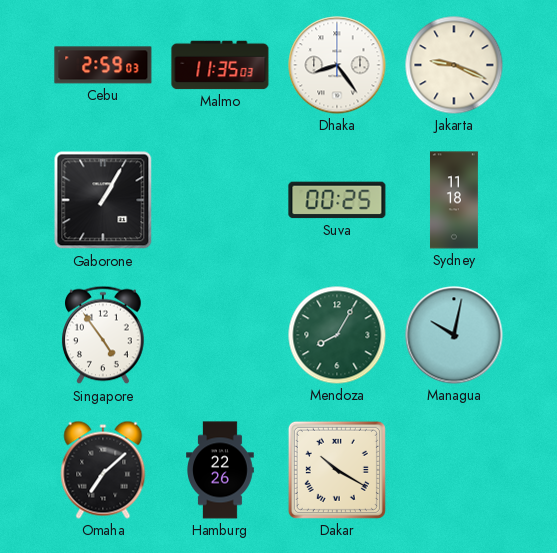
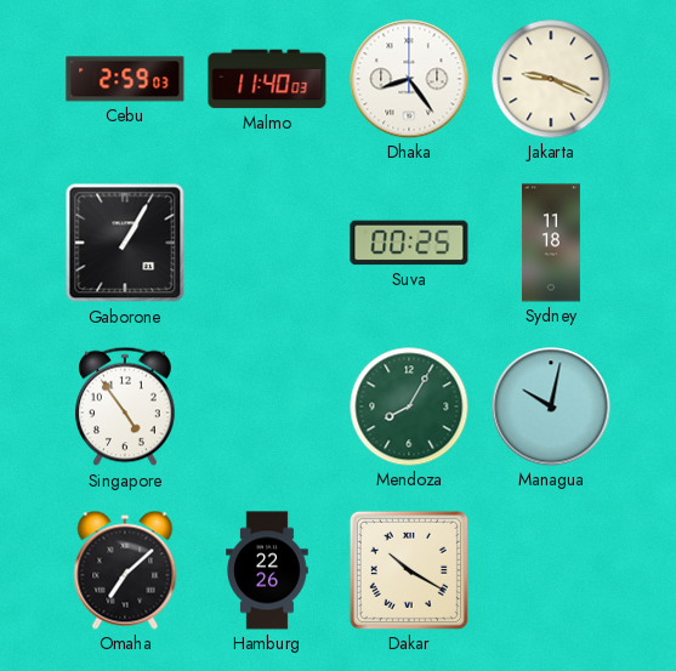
Malmo: 11:35 -> 11:40 (267, 79)
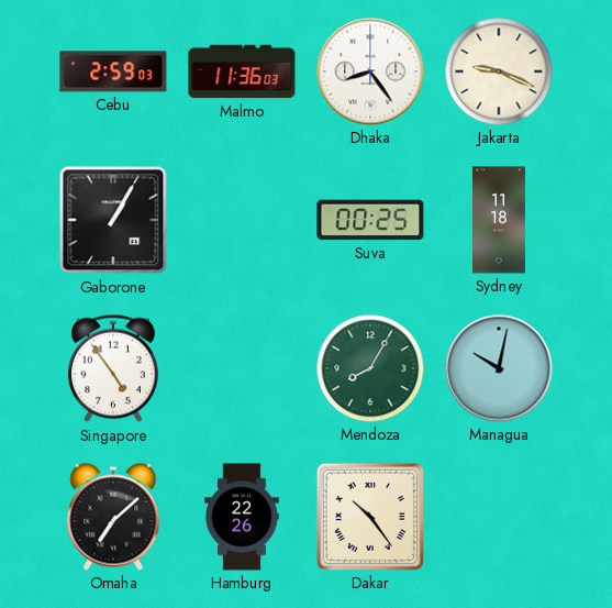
Malmo: 11:40 -> 11:36 (242, 71)
Dakar: 10:20 -> 10:24 (370, 517)
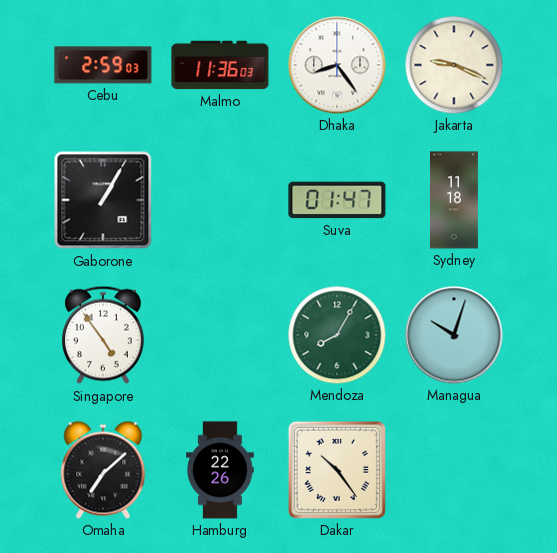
Suva: 00:25 -> 01:47 (337, 200)
Managua: 10:02 -> 10:03 (454, 335)
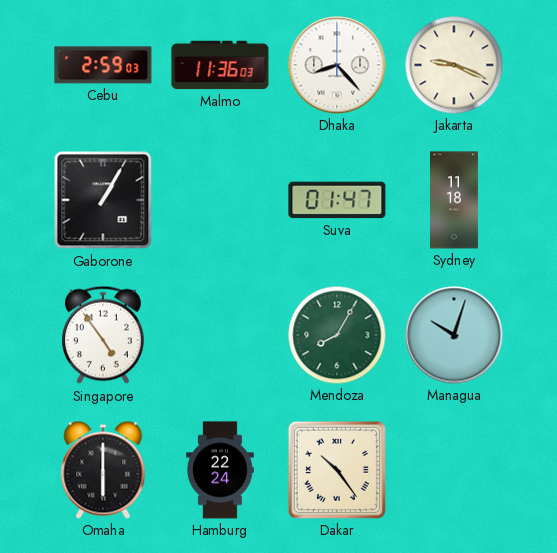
Dhaka: 8:24 -> 8:23 (337, 65)
Omaha: 7:08 -> 6:00 (103, 470)
Hamburg: 22:26 -> 22:24 (220, 470)
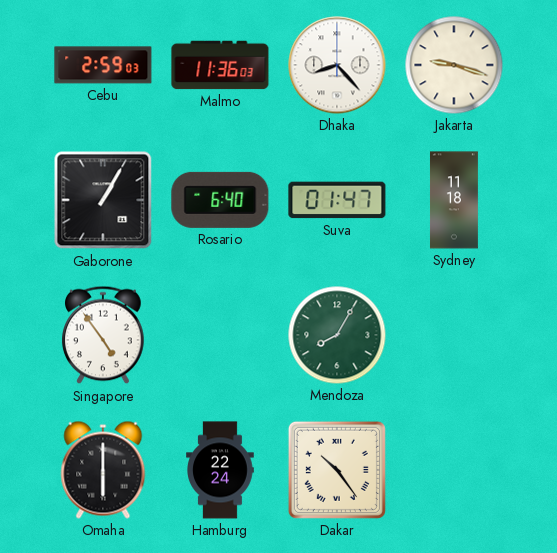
Jakarta: 9:19 -> 9:18 (454, 65)
Rosario: none -> 6:40 (220, 200)
Managua: 10:03 -> none (454, 335)
